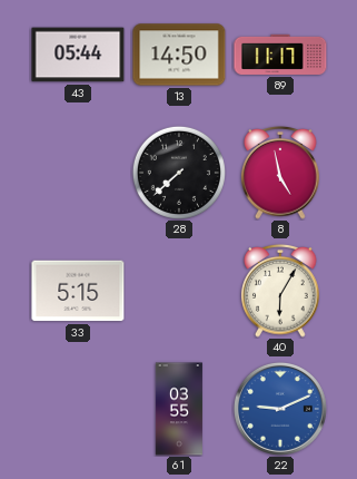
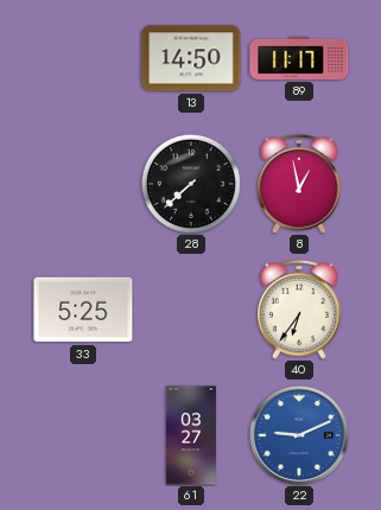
43: 05:44 -> none (78, 55)
8: 4:58 -> 12:58 (299, 184)
33: 5:15 -> 5:25 (83, 310)
40: 6:05 -> 6:36 (299, 310)
61: 03:55 -> 03:27 (191, 435)
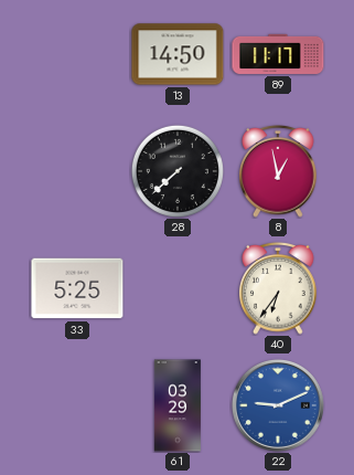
61: 03:27 -> 03:29 (178, 405)
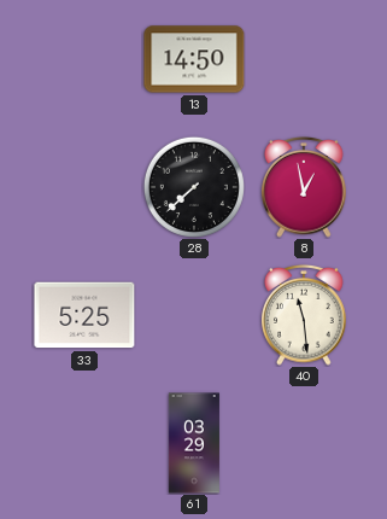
89: 11:17 -> none (278, 54)
40: 6:36 -> 11:29 (304, 315)
22: 9:11 -> none (278, 405)
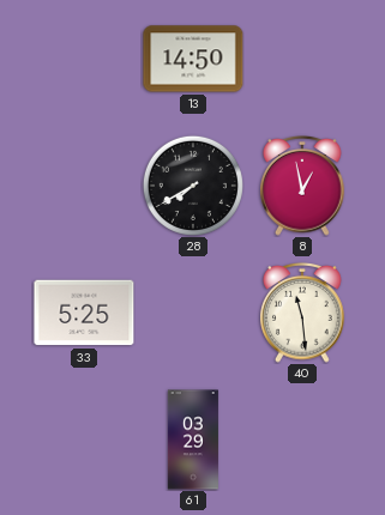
28: 7:38 -> 7:40 (193, 186)
